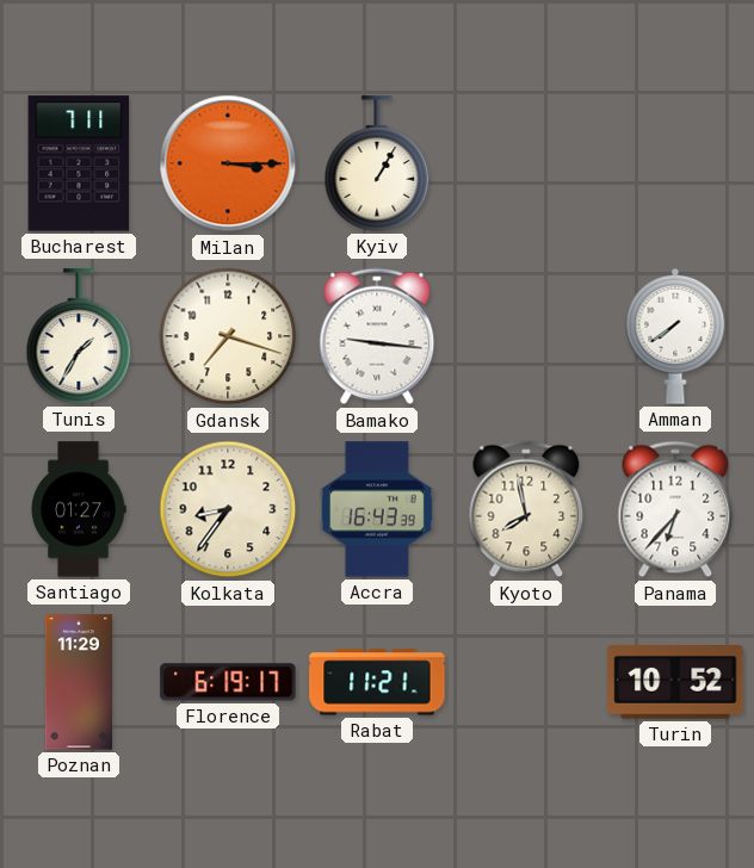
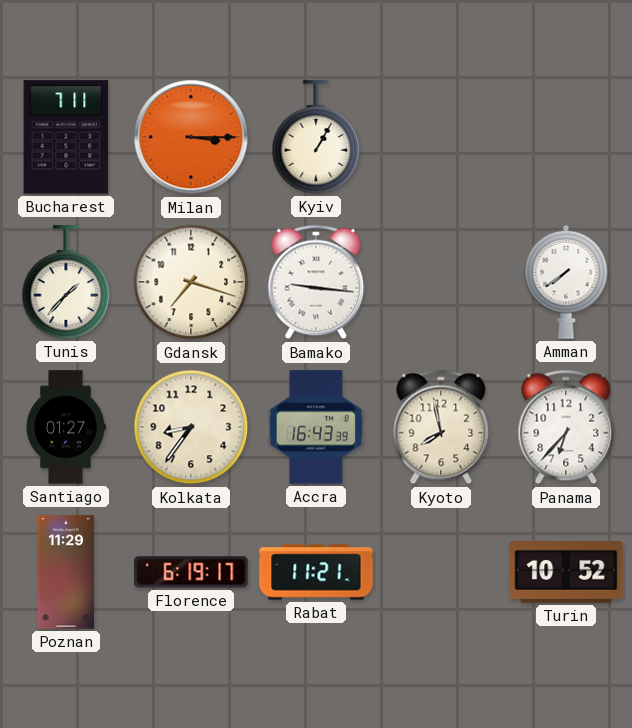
Tunis: 1:35 -> 1:37 (66, 282)
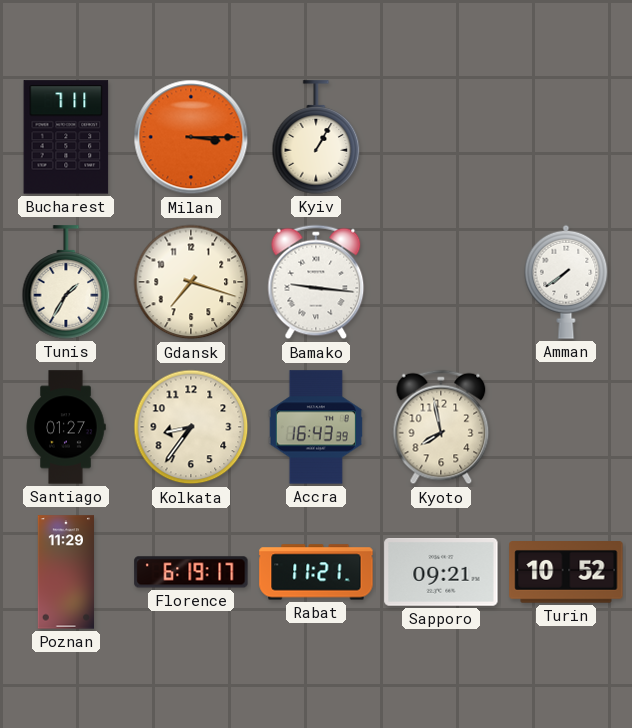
Tunis: 1:37 -> 1:35 (66, 282)
Panama: 6:37 -> none (566, 427)
Sapporo: none -> 09:21 (441, 573)
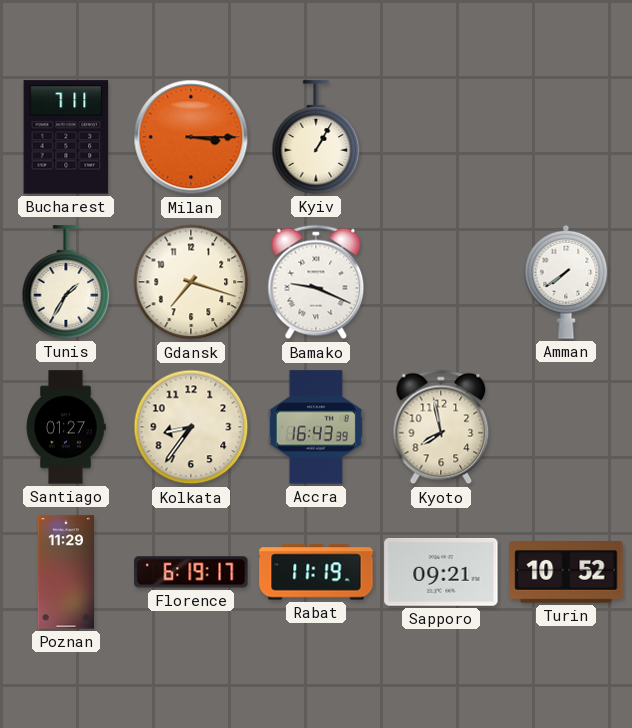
Bamako: 9:16 -> 9:19 (316, 282)
Rabat: 11:21 -> 11:19 (316, 572)
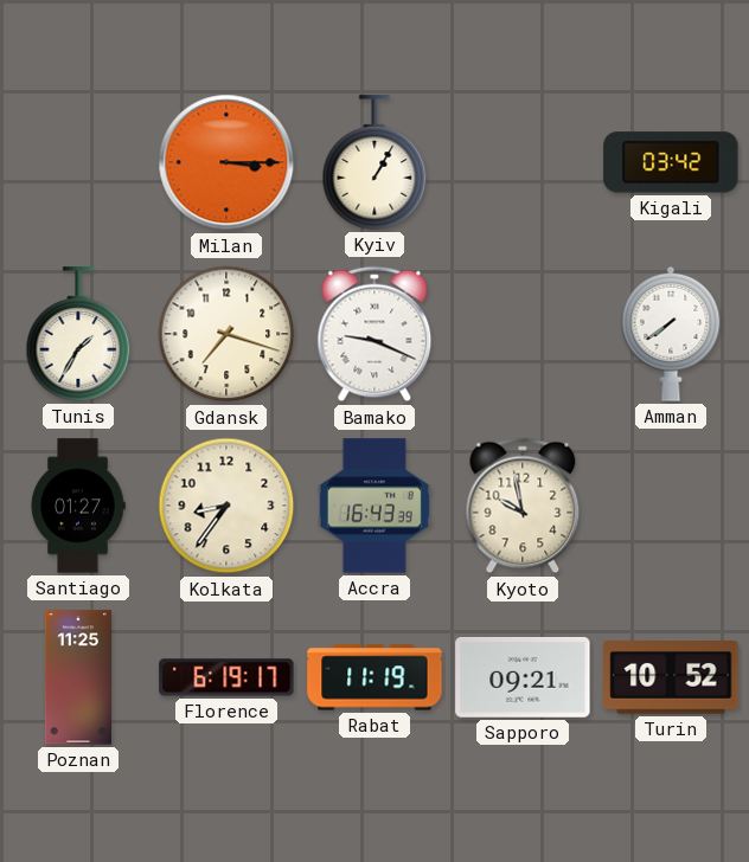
Bucharest: 7:11 -> none (66, 137)
Kigali: none -> 03:42 (671, 162)
Kyoto: 7:58 -> 9:58 (523, 506)
Poznan: 11:29 -> 11:25 (77, 677)
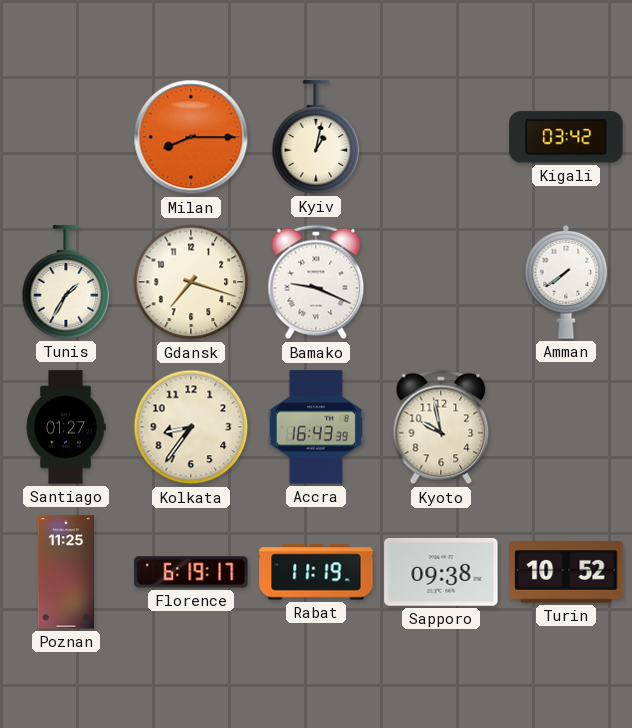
Milan: 3:15 -> 8:15 (191, 137)
Kyiv: 1:05 -> 1:02 (316, 137)
Sapporo: 09:21 -> 09:38 (441, 573)
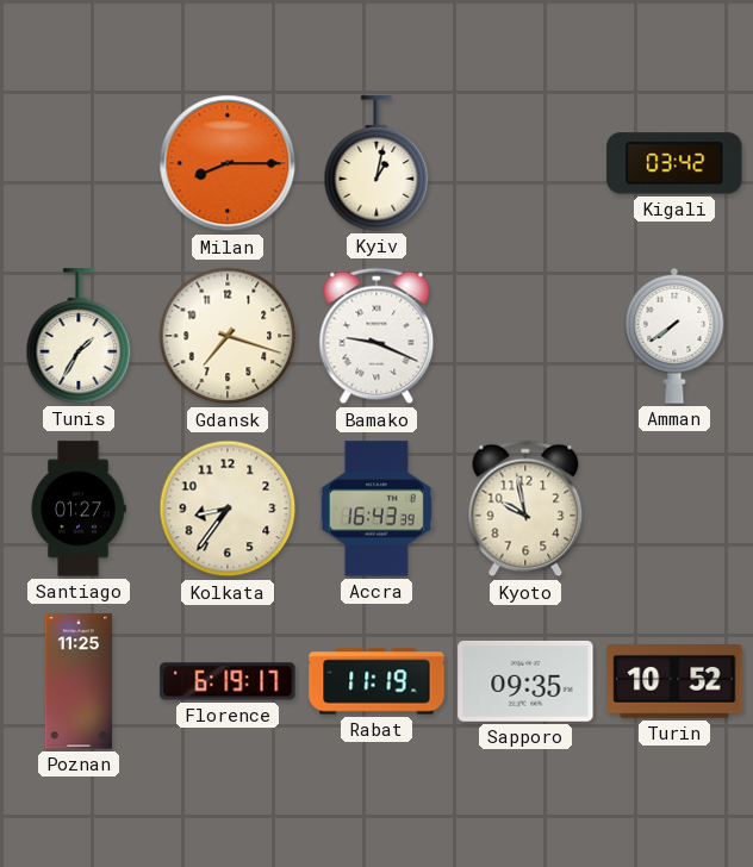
Sapporo: 09:38 -> 09:35 (525, 682)
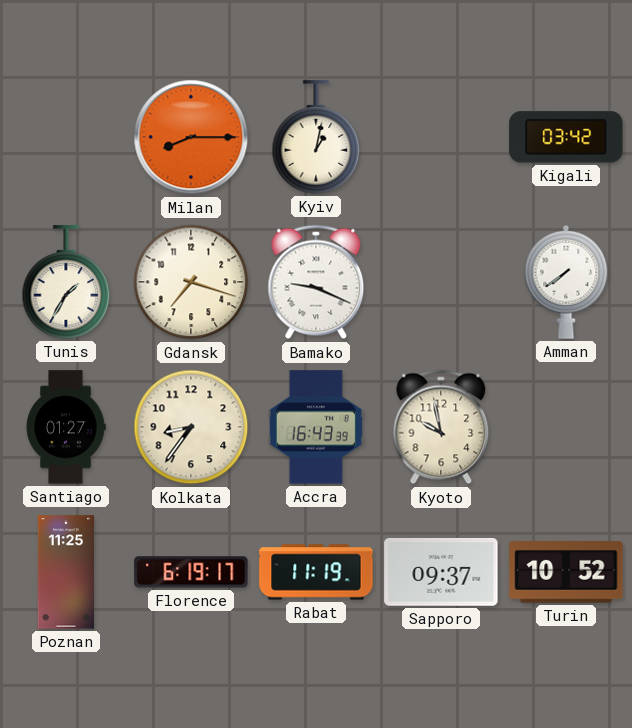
Sapporo: 09:35 -> 09:37 (441, 573)
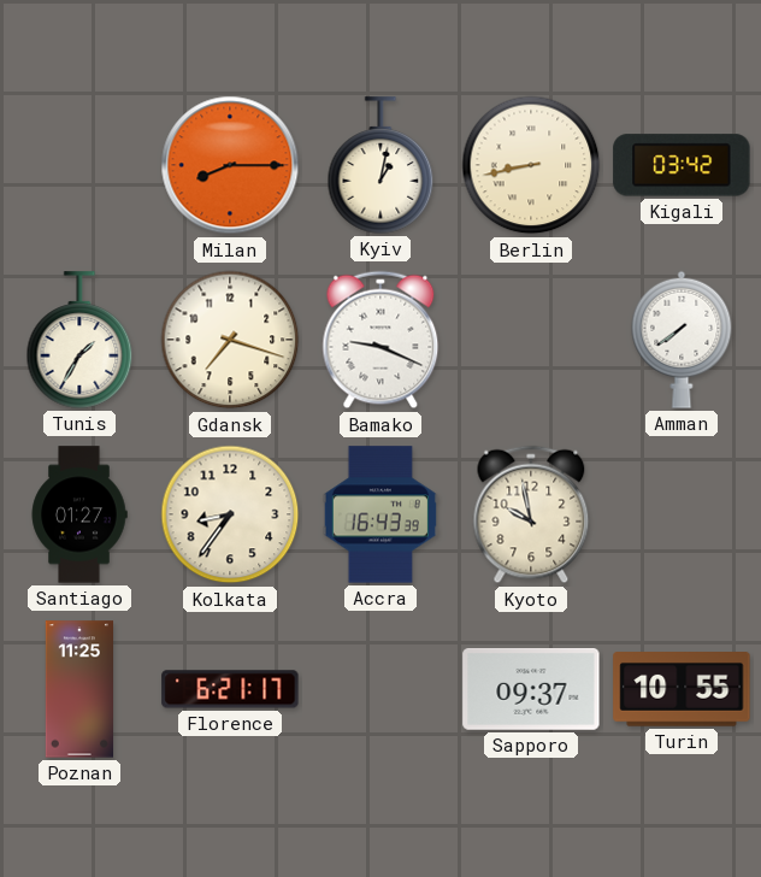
Berlin: none -> 8:43 (531, 165)
Florence: 6:19 -> 6:21 (230, 689)
Rabat: 11:19 -> none (316, 572)
Turin: 10:52 -> 10:55 (682, 689)
